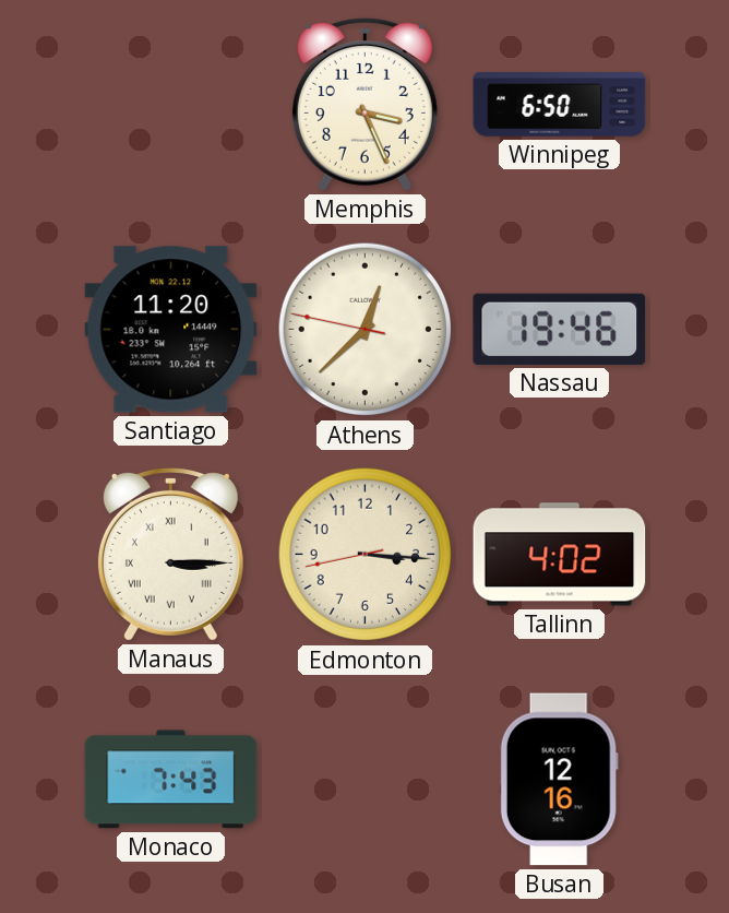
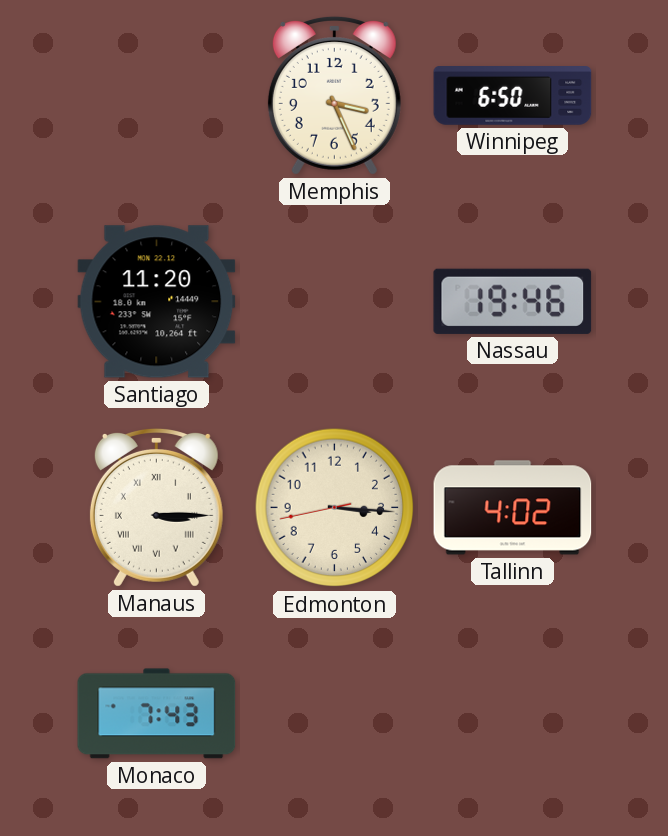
Athens: 12:37 -> none (366, 330)
Busan: 12:16 -> none (559, 780)
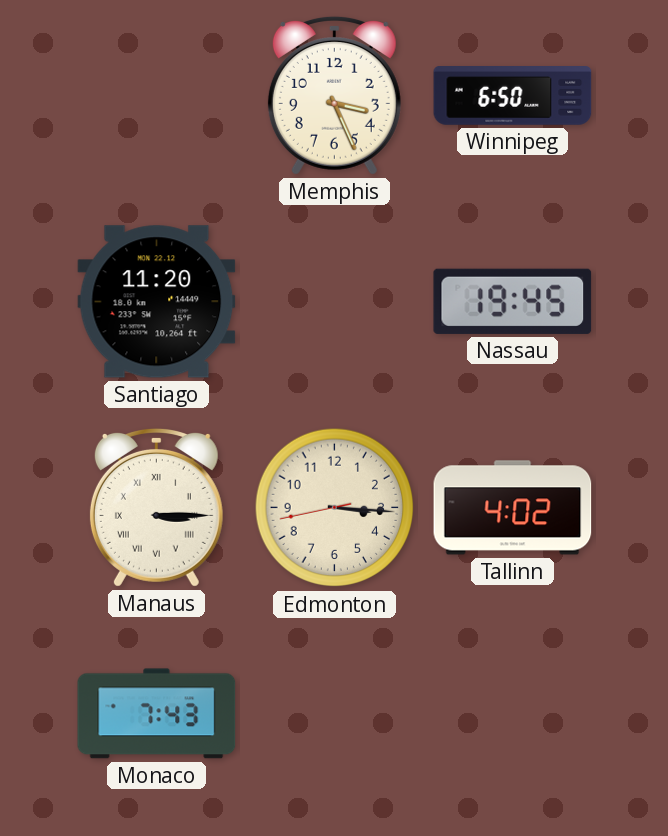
Nassau: 19:46 -> 19:45 (513, 301)
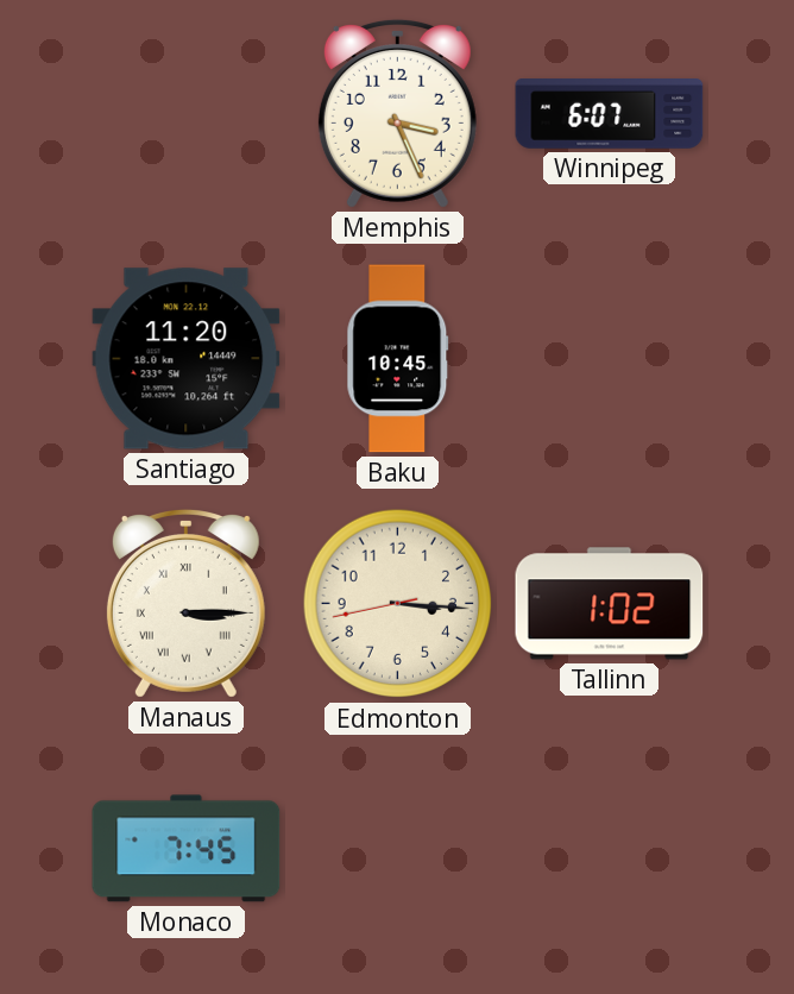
Winnipeg: 6:50 -> 6:07 (610, 114)
Baku: none -> 10:45 (398, 359)
Nassau: 19:45 -> none (513, 301)
Tallinn: 4:02 -> 1:02 (610, 604)
Monaco: 7:43 -> 7:45 (187, 849)
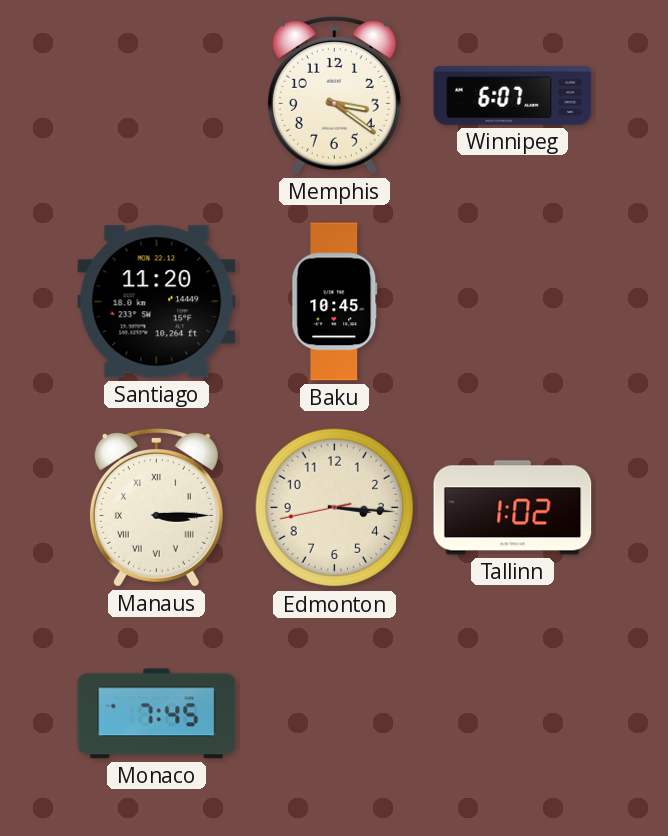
Memphis: 3:26 -> 3:21 (334, 95)
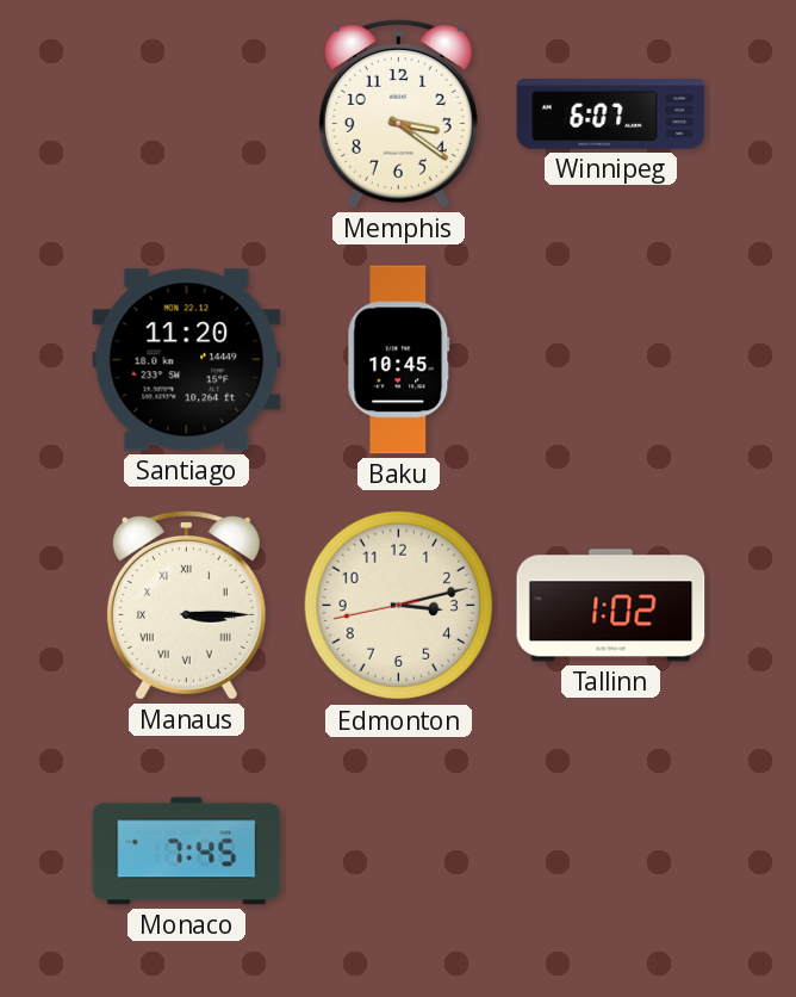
Edmonton: 3:15 -> 3:12 (399, 606)
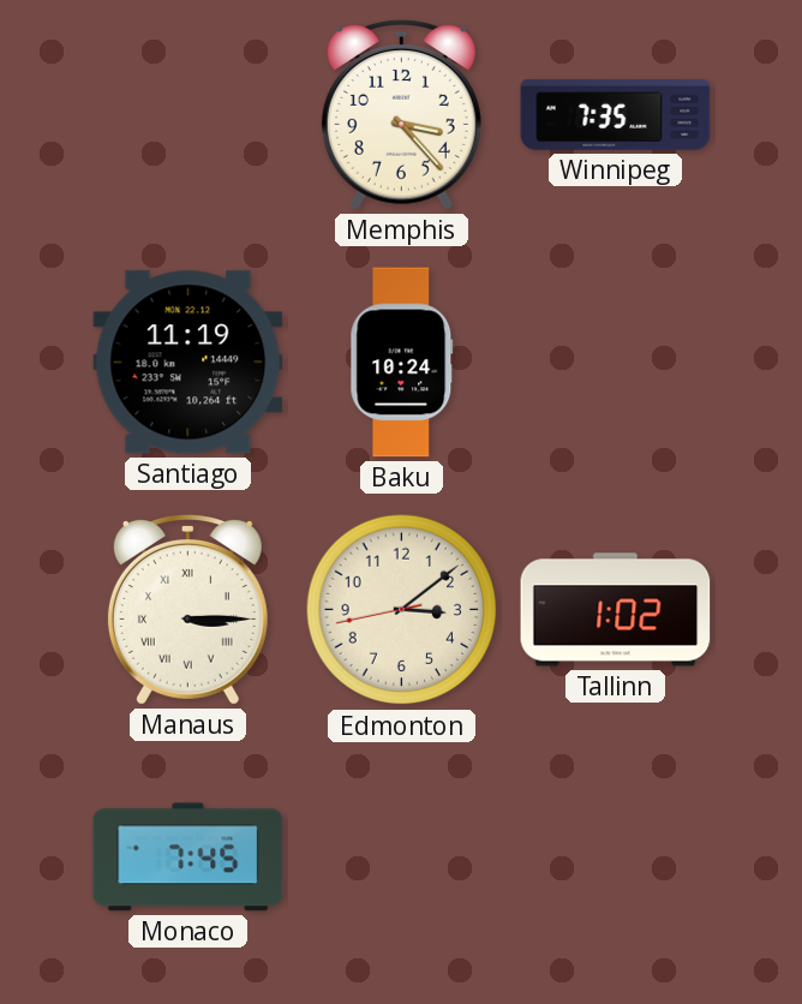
Memphis: 3:21 -> 3:23 (401, 114)
Winnipeg: 6:07 -> 7:35 (616, 115)
Santiago: 11:20 -> 11:19 (188, 363)
Baku: 10:45 -> 10:24 (402, 363)
Edmonton: 3:12 -> 3:08 (402, 610)
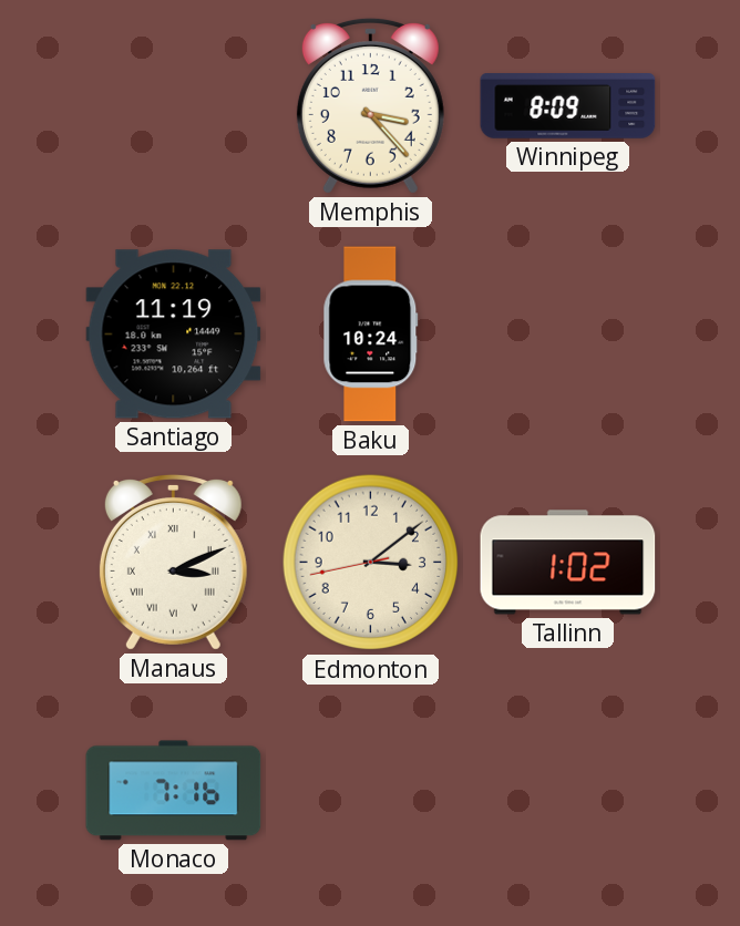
Winnipeg: 7:35 -> 8:09 (568, 106)
Manaus: 3:15 -> 3:11 (173, 562)
Monaco: 7:45 -> 7:16 (174, 791)
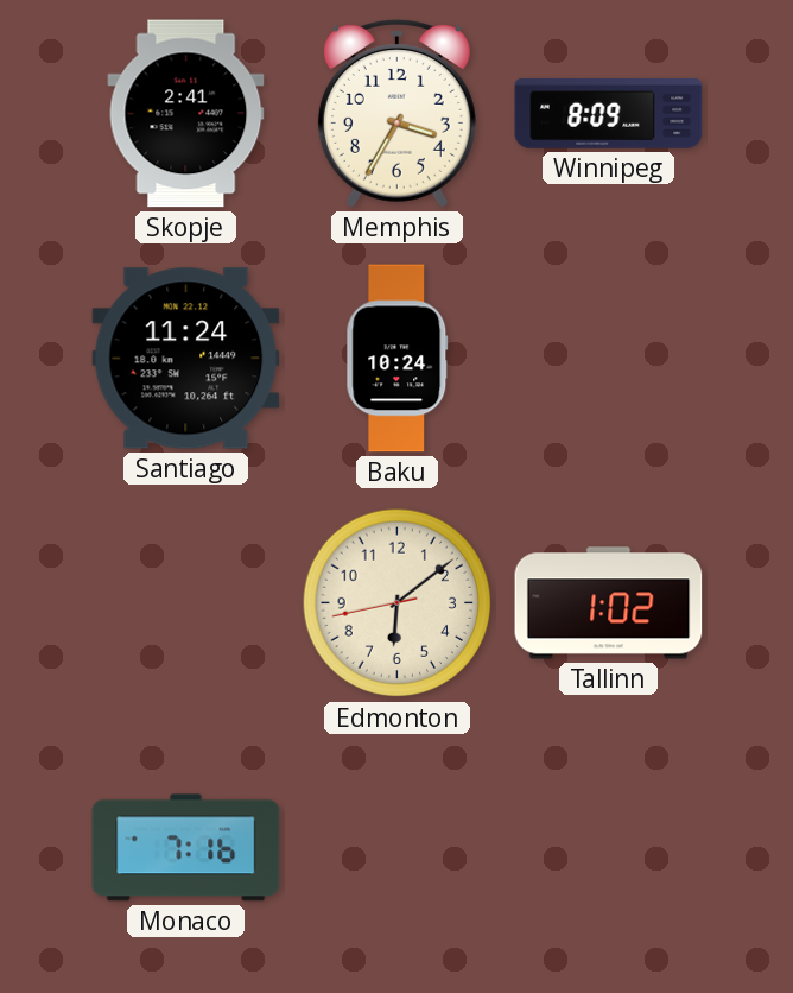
Skopje: none -> 2:41 (186, 114)
Memphis: 3:23 -> 3:35 (396, 113)
Santiago: 11:19 -> 11:24 (186, 359)
Manaus: 3:11 -> none (173, 562)
Edmonton: 3:08 -> 6:08 (398, 603)
